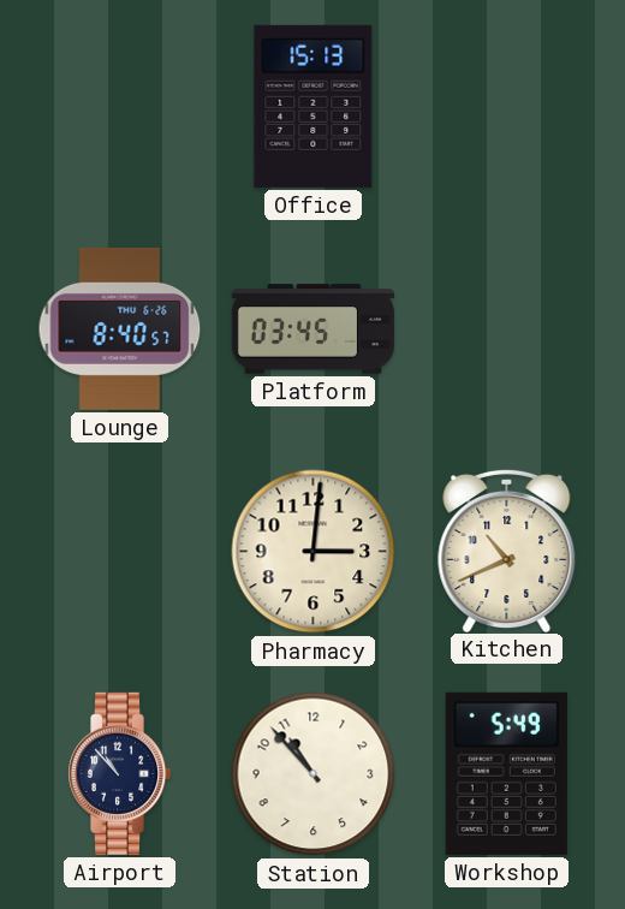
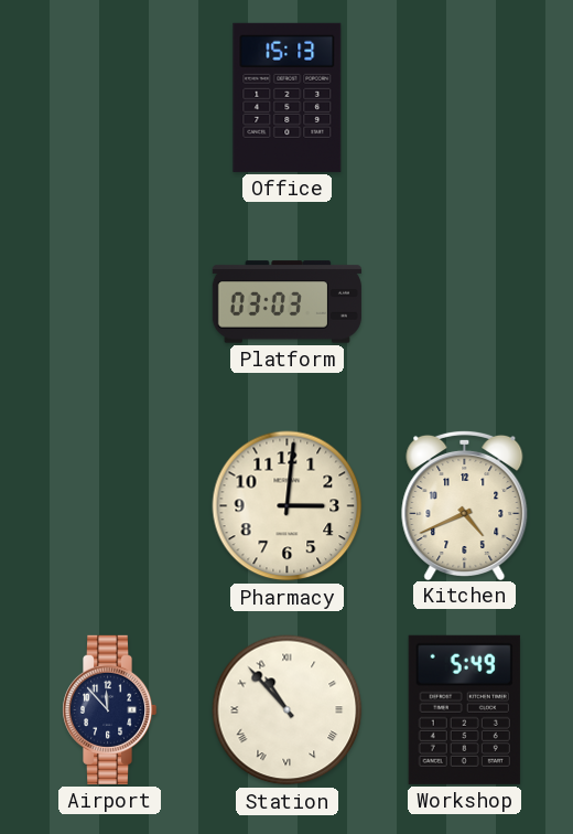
Lounge: 8:40 -> none (120, 328)
Platform: 03:45 -> 03:03 (286, 302)
Kitchen: 10:41 -> 4:41 (465, 504)
Airport: 10:53 -> 11:53 (110, 709)
Station numerals: Arabic -> Roman (288, 710)
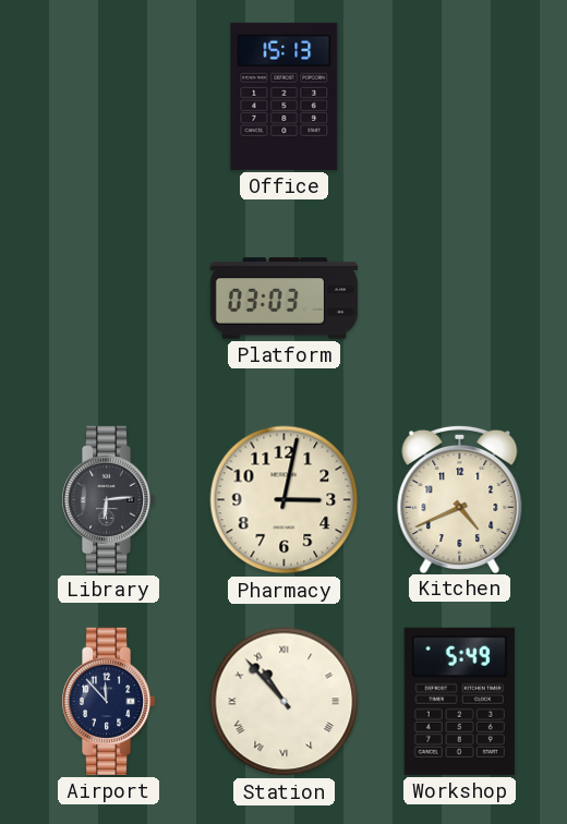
Library: none -> 6:14 (109, 499)
Pharmacy: 3:01 -> 3:02 (285, 500)
